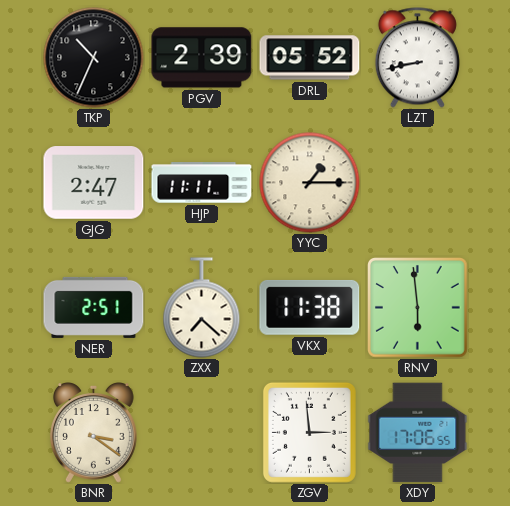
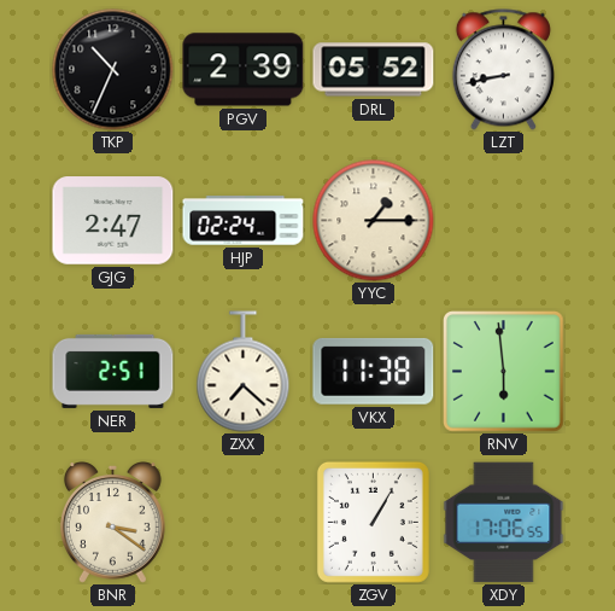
HJP: 11:11 -> 02:24 (244, 221)
ZGV: 2:59 -> 1:05 (373, 522)
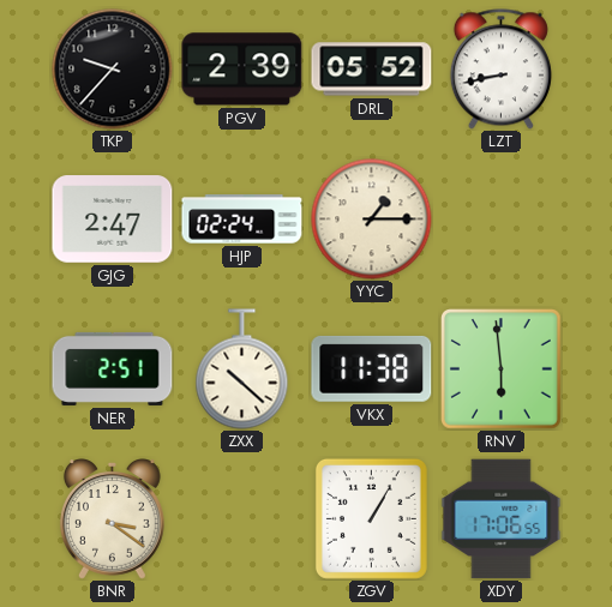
TKP: 10:34 -> 9:37 (113, 70)
ZXX: 7:22 -> 10:22 (242, 369)
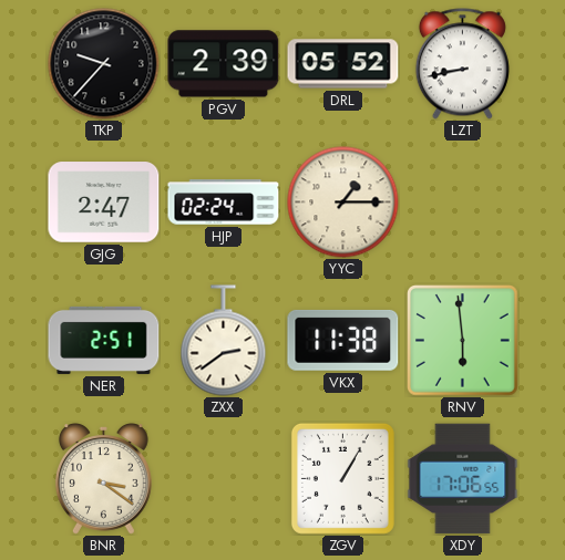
ZXX: 10:22 -> 2:39 (224, 341)
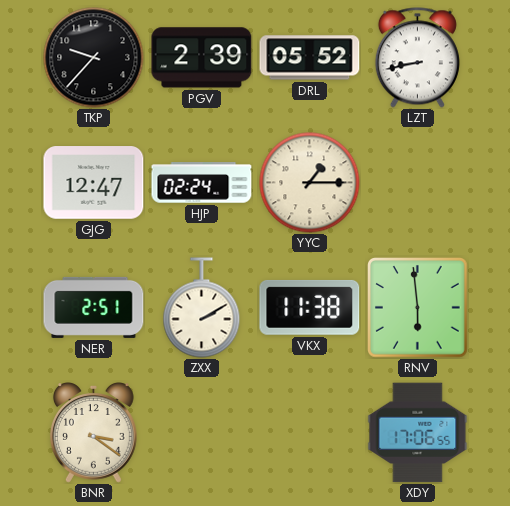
GJG: 2:47 -> 12:47 (94, 183)
ZXX: 2:39 -> 2:10 (202, 308)
ZGV: 1:05 -> none (342, 478)
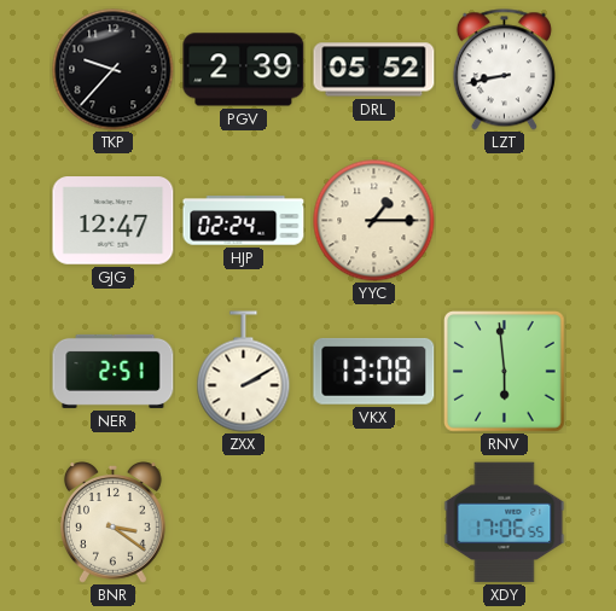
VKX: 11:38 -> 13:08 (374, 371)
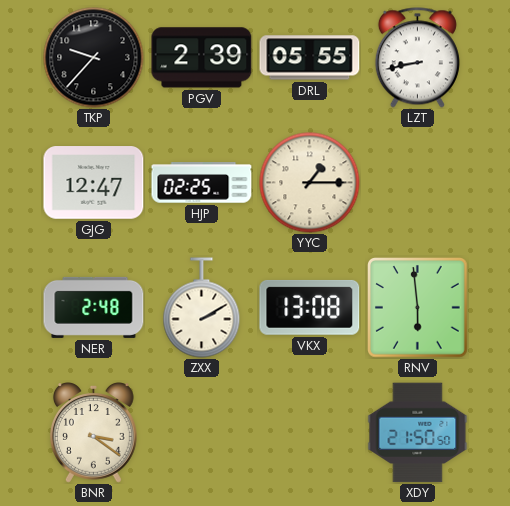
DRL: 05:52 -> 05:55 (310, 58)
HJP: 02:24 -> 02:25 (202, 183)
NER: 2:51 -> 2:48 (94, 307)
XDY: 17:06 -> 21:50 (418, 433)
